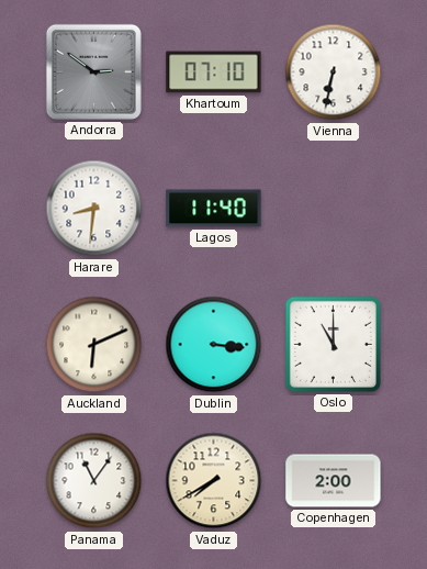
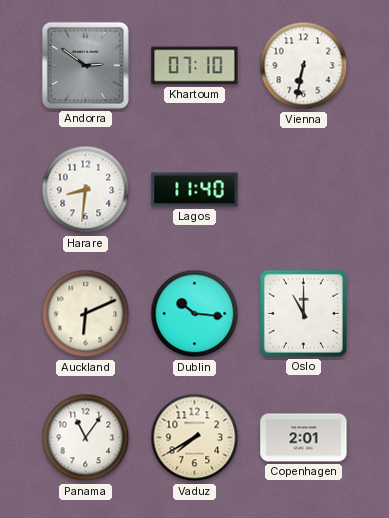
Dublin: 3:16 -> 10:16 (195, 314)
Copenhagen: 2:00 -> 2:01 (304, 438)
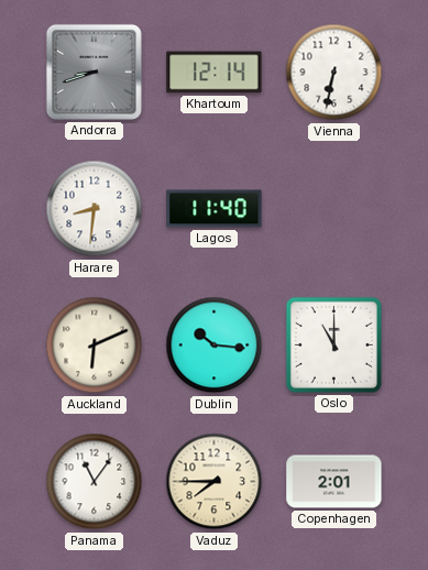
Andorra: 2:51 -> 8:42 (94, 72)
Khartoum: 07:10 -> 12:14 (215, 73)
Vaduz: 7:40 -> 7:45 (215, 482)
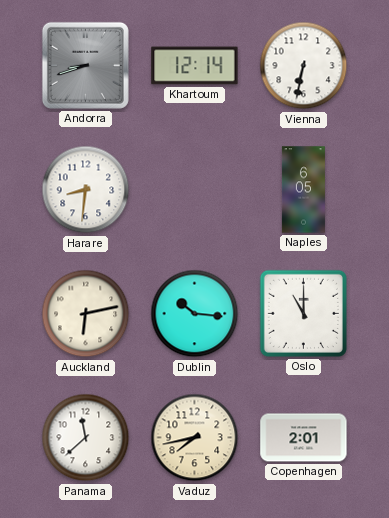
Lagos: 11:40 -> none (215, 209)
Naples: none -> 6:05 (303, 190)
Auckland: 6:11 -> 6:13 (86, 314)
Panama: 11:06 -> 11:38 (86, 438)
Vaduz: 7:45 -> 7:43 (195, 438)
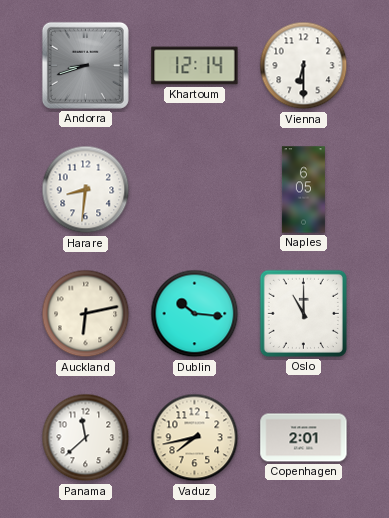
Vienna: 6:32 -> 6:30 (304, 66)
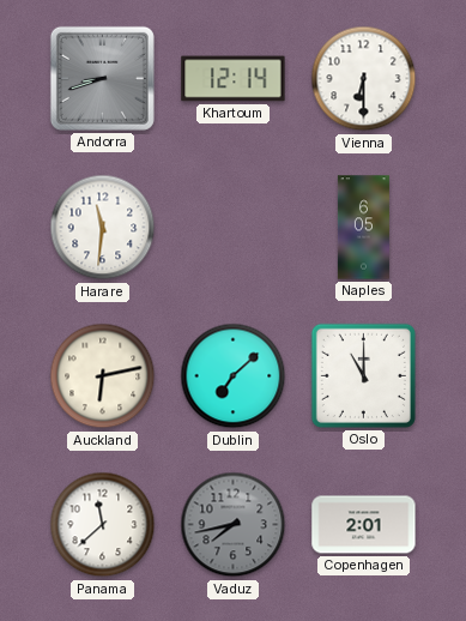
Harare: 8:31 -> 11:31 (103, 228)
Dublin: 10:16 -> 7:08 (234, 376)
Vaduz dial: cream -> grey (234, 525)
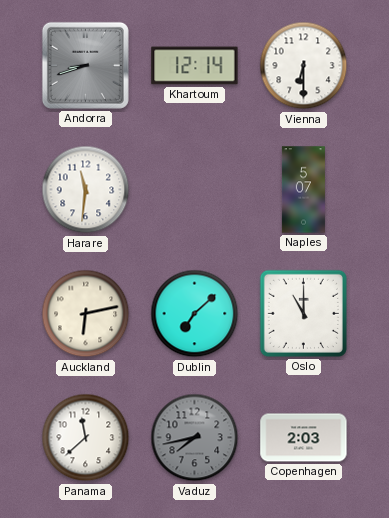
Naples: 6:05 -> 5:07 (303, 190)
Copenhagen: 2:01 -> 2:03 (304, 438)
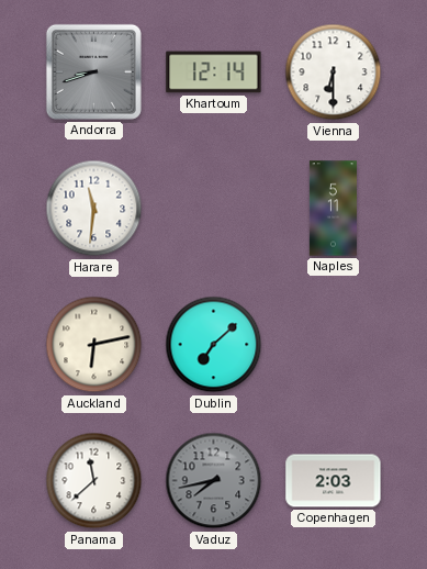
Naples: 5:07 -> 5:11 (333, 209)
Oslo: 11:00 -> none (303, 313)
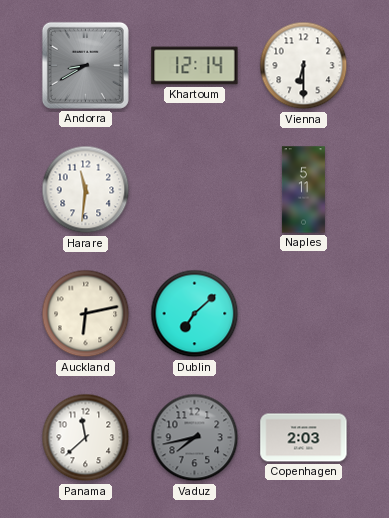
Andorra: 8:42 -> 8:40 (85, 65)
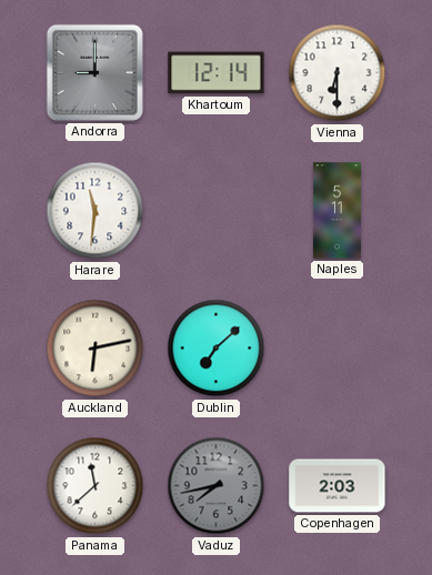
Andorra: 8:40 -> 9:00 (94, 72)
